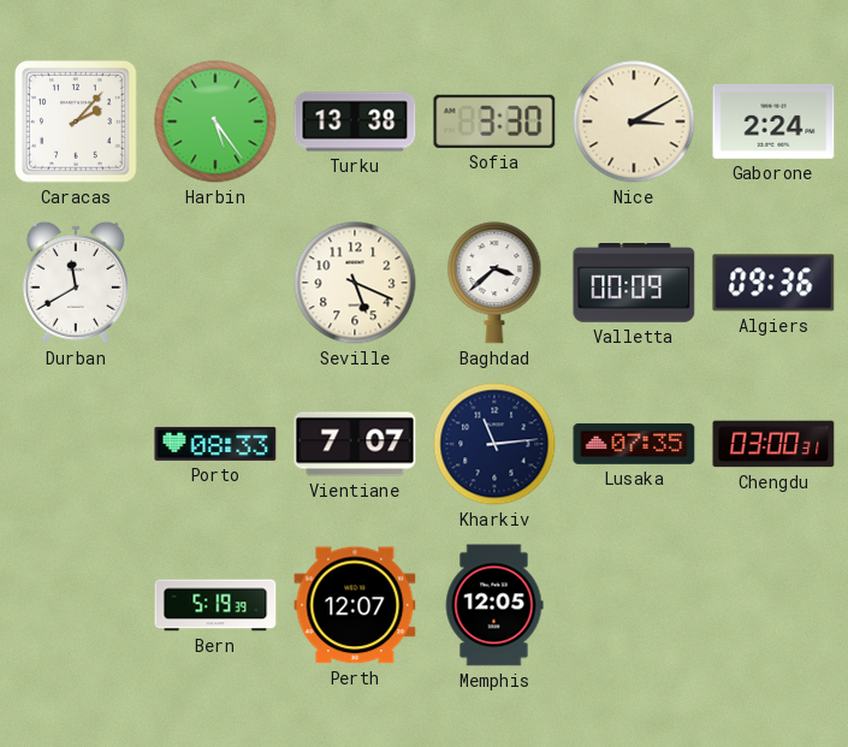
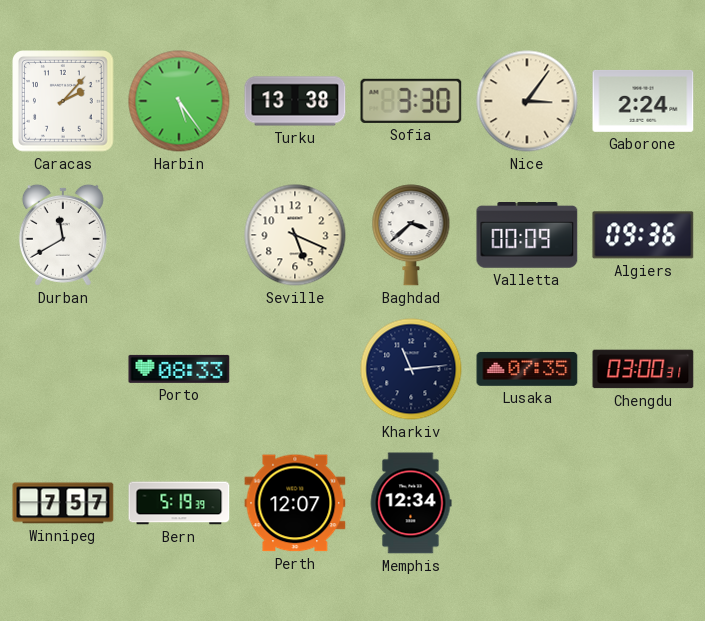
Nice: 3:10 -> 3:06 (527, 101)
Vientiane: 7:07 -> none (355, 444)
Winnipeg: none -> 7:57 (63, 503)
Memphis: 12:05 -> 12:34 (411, 503)
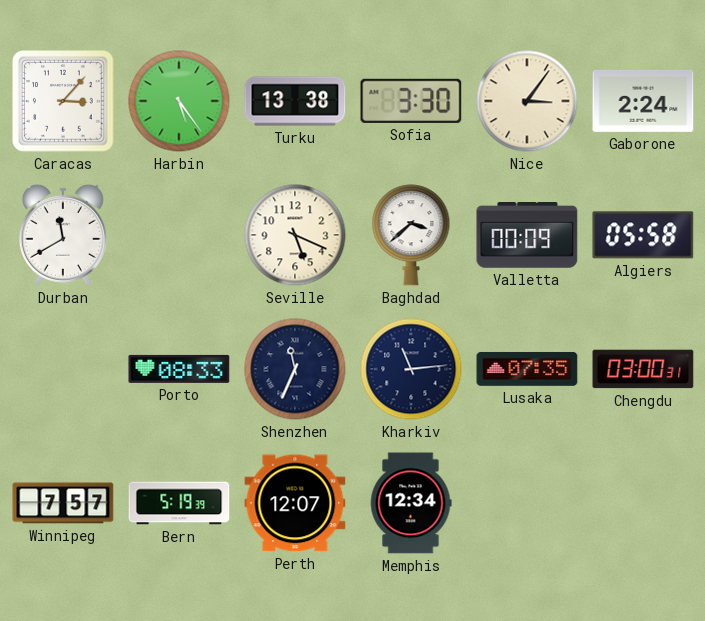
Caracas: 2:07 -> 3:07 (64, 102)
Algiers: 09:36 -> 05:58 (643, 235)
Shenzhen: none -> 11:34 (295, 369)
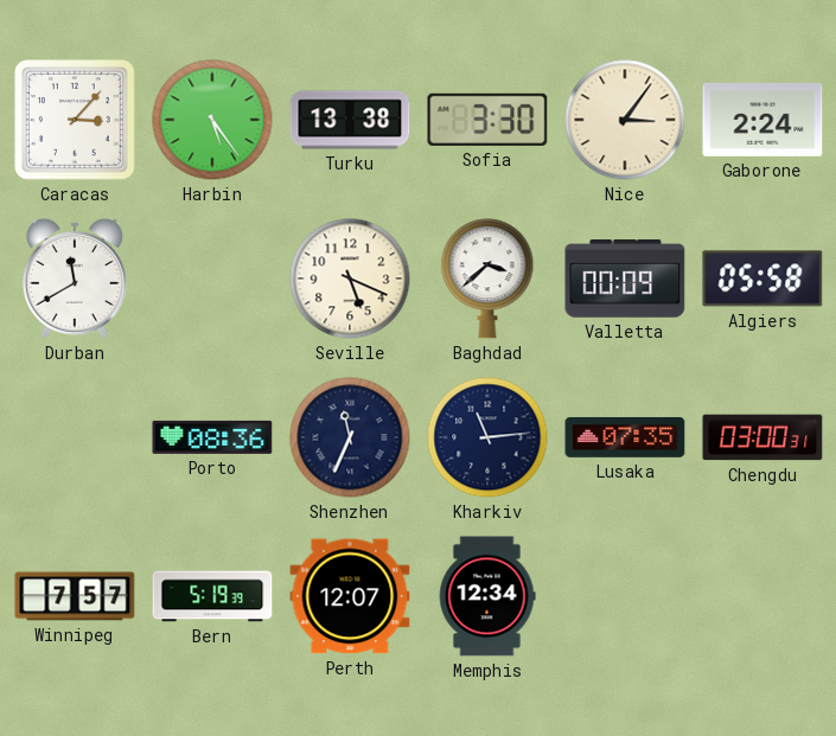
Porto: 08:33 -> 08:36 (212, 437)
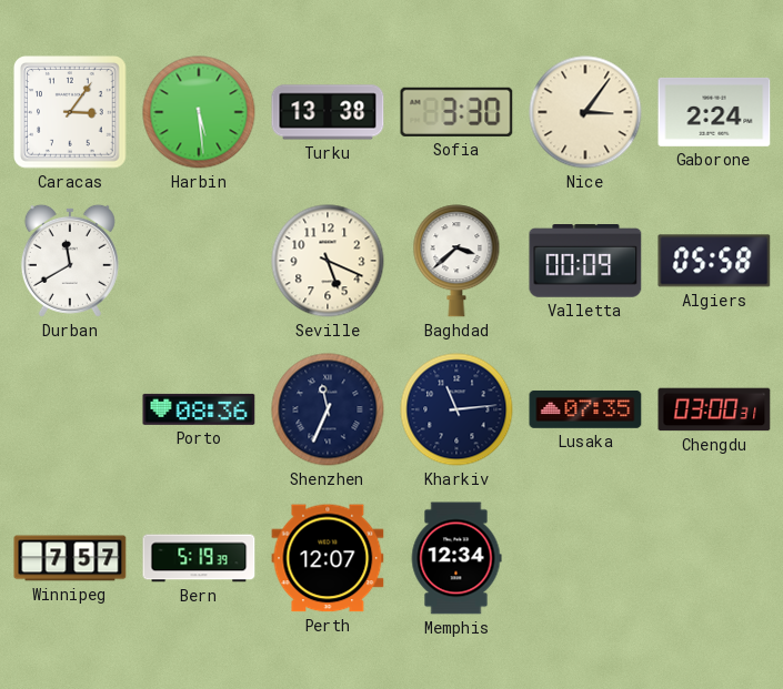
Caracas: 3:07 -> 3:06 (71, 113)
Harbin: 5:24 -> 5:29 (199, 112)
